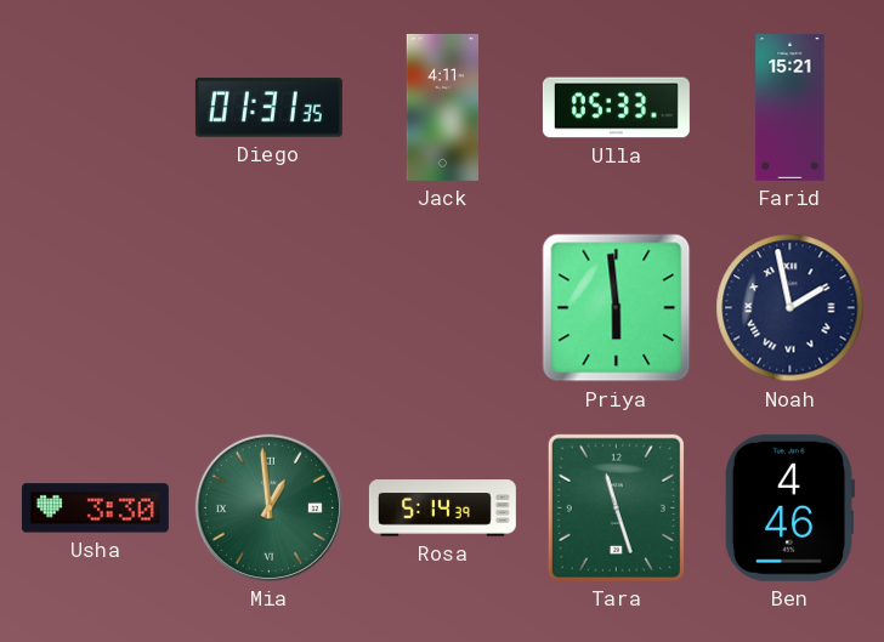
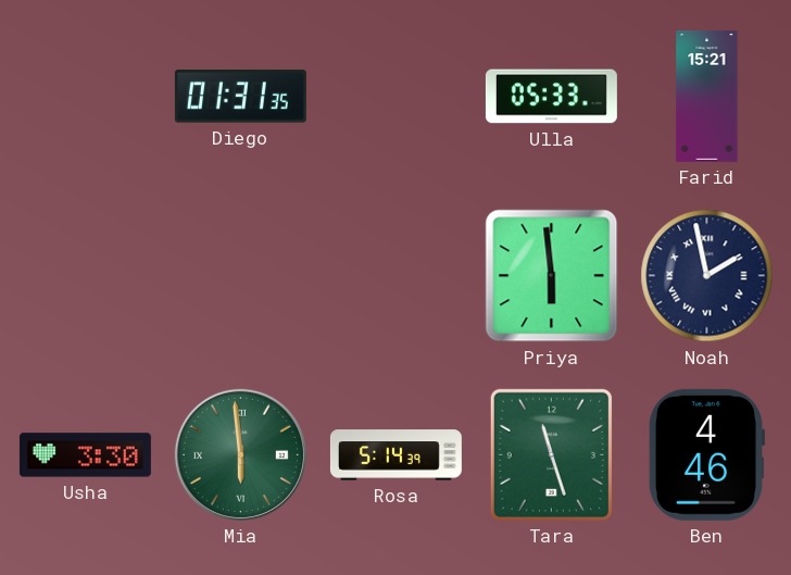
Jack: 4:11 -> none (442, 107)
Mia: 12:59 -> 5:59 (240, 454)
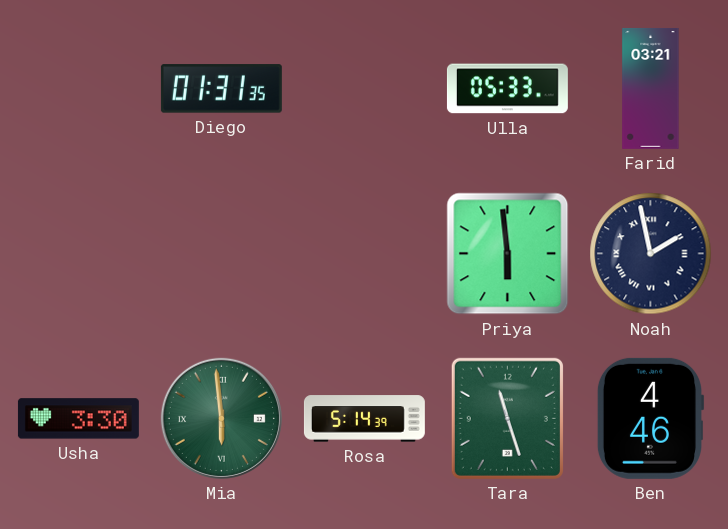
Farid: 15:21 -> 03:21 (651, 88)
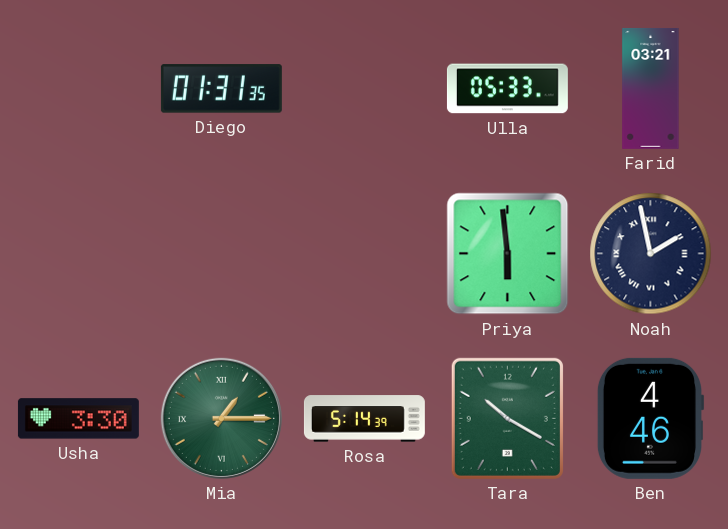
Mia: 5:59 -> 1:15 (221, 418)
Tara: 11:27 -> 10:20 (507, 418)
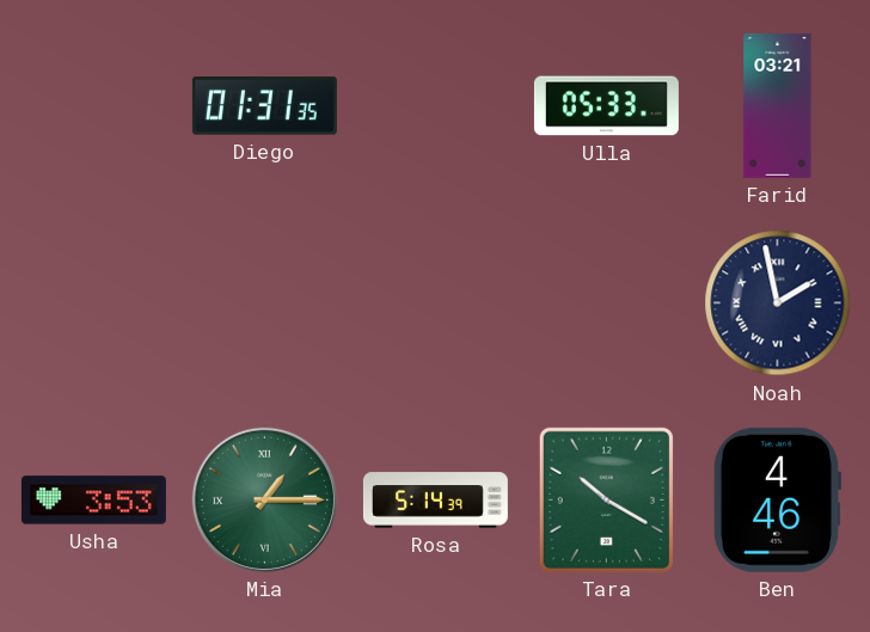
Priya: 5:59 -> none (508, 254)
Usha: 3:30 -> 3:53 (93, 501)
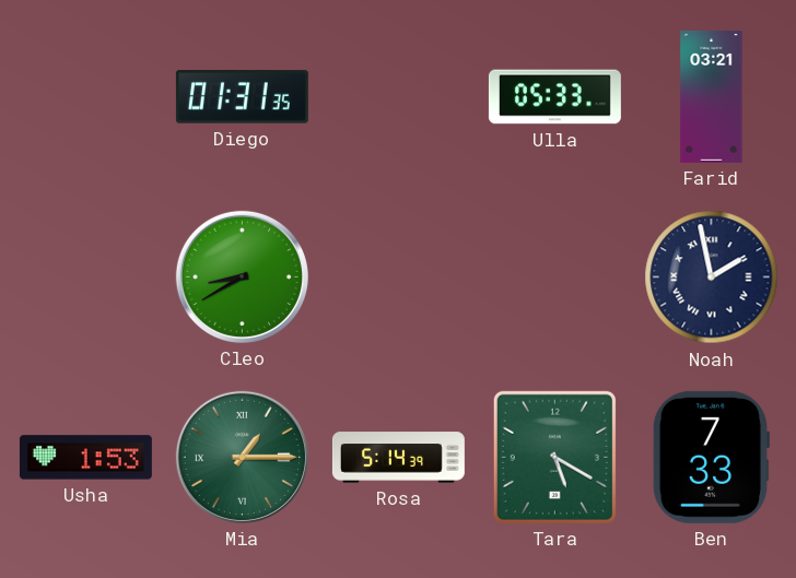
Cleo: none -> 8:40 (242, 276)
Usha: 3:53 -> 1:53 (85, 458)
Tara: 10:20 -> 5:20 (554, 457)
Ben: 4:46 -> 7:33 (711, 457)
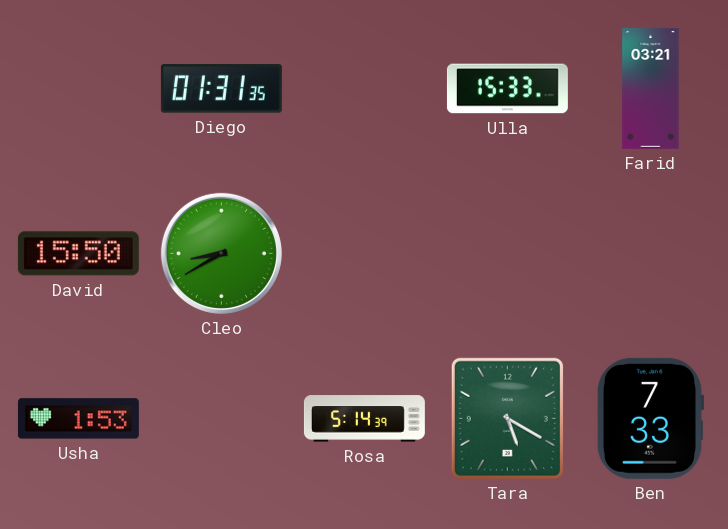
Ulla: 05:33 -> 15:33 (507, 89)
David: none -> 15:50 (78, 254)
Noah: 1:58 -> none (712, 278)
Mia: 1:15 -> none (242, 457)
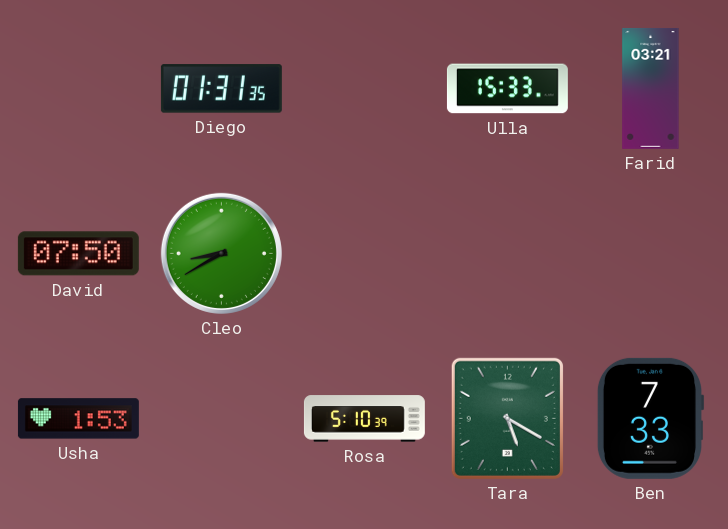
David: 15:50 -> 07:50 (78, 254)
Rosa: 5:14 -> 5:10 (364, 419)
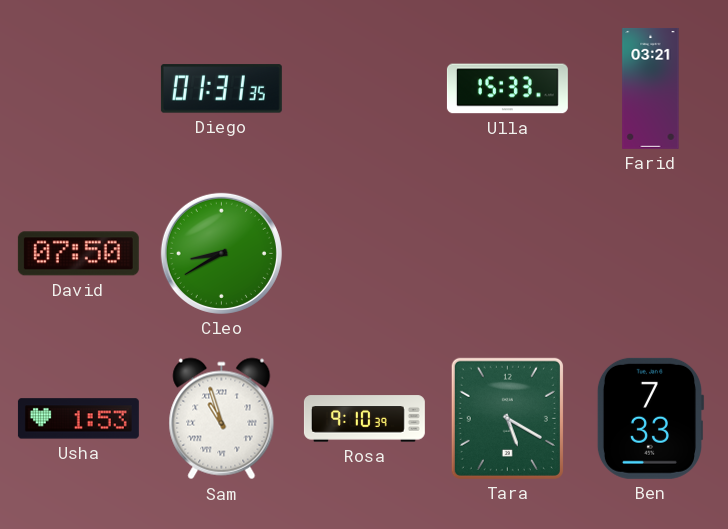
Sam: none -> 10:57 (222, 419)
Rosa: 5:10 -> 9:10 (364, 419)
